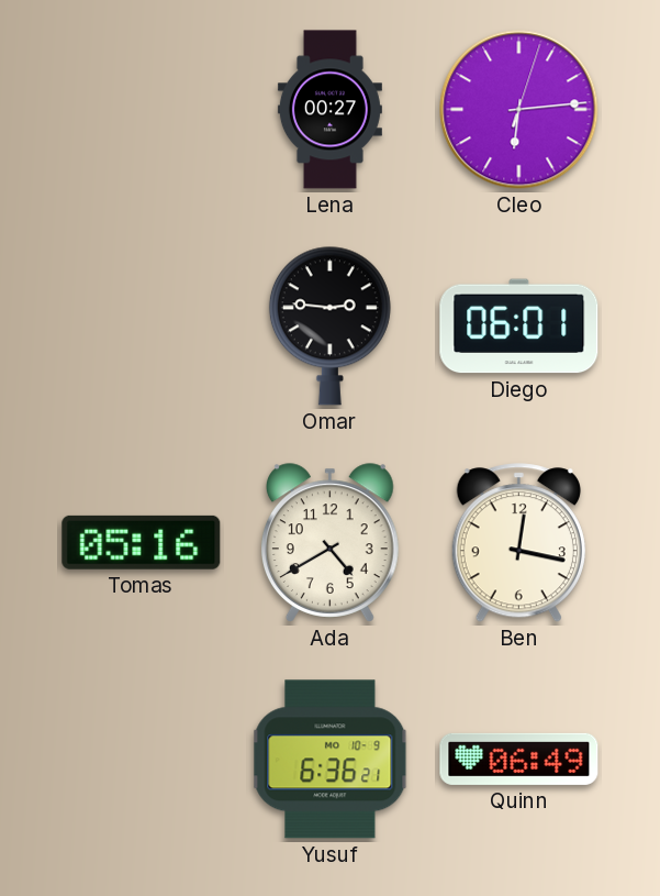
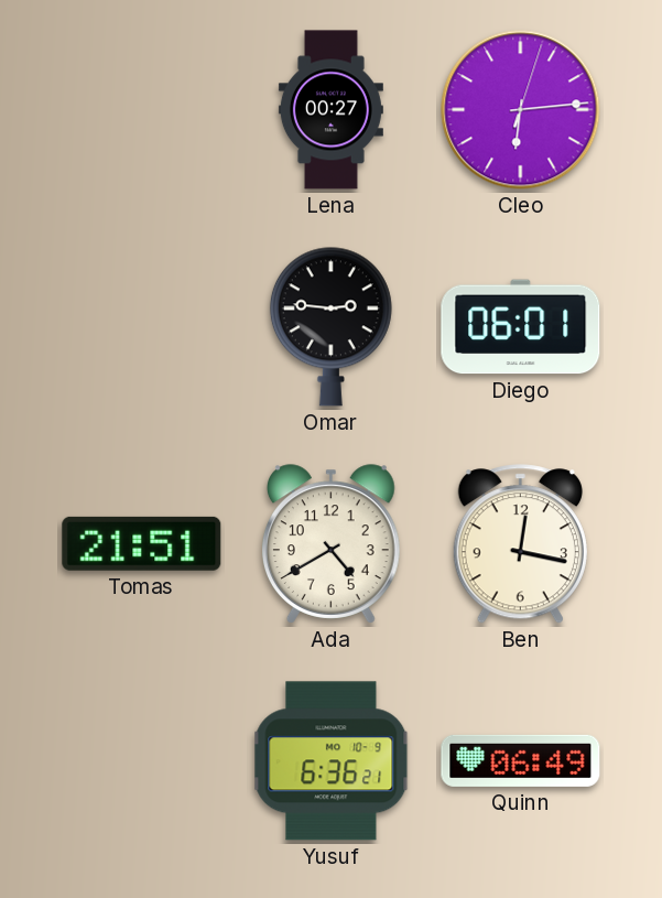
Tomas: 05:16 -> 21:51 (142, 543)
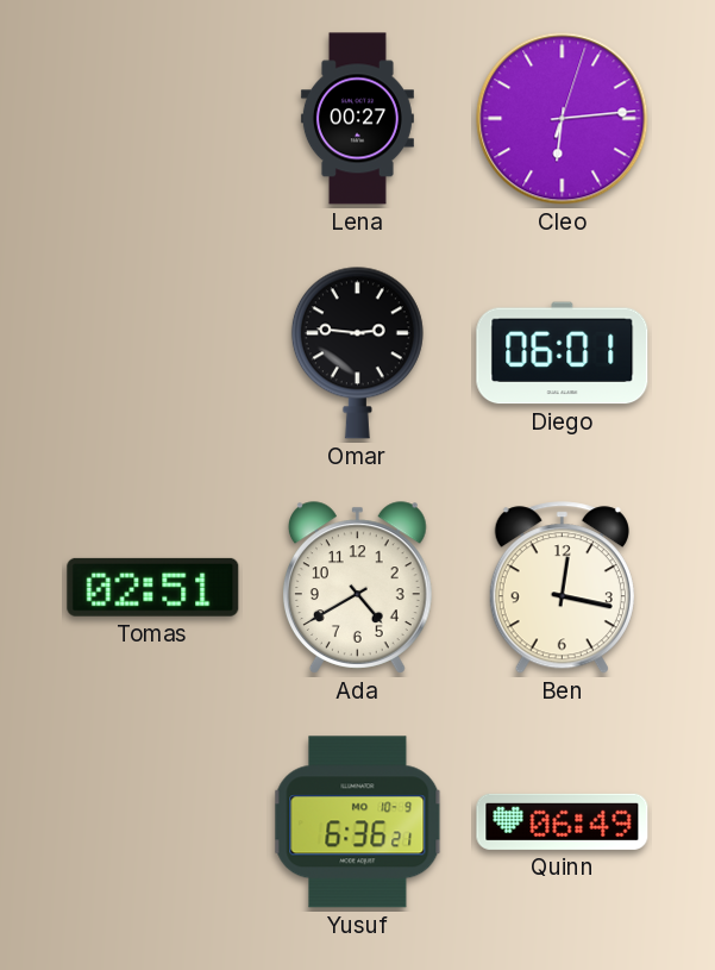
Tomas: 21:51 -> 02:51 (153, 587)
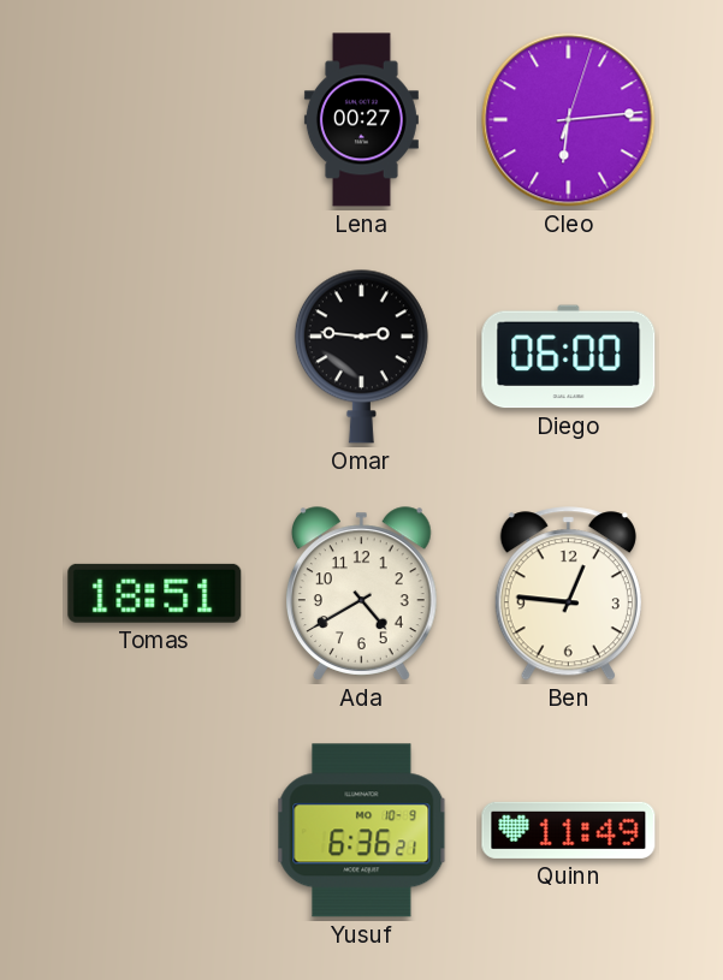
Diego: 06:01 -> 06:00 (569, 357)
Tomas: 02:51 -> 18:51 (155, 593)
Ben: 12:17 -> 12:46 (568, 594)
Quinn: 06:49 -> 11:49 (569, 830)
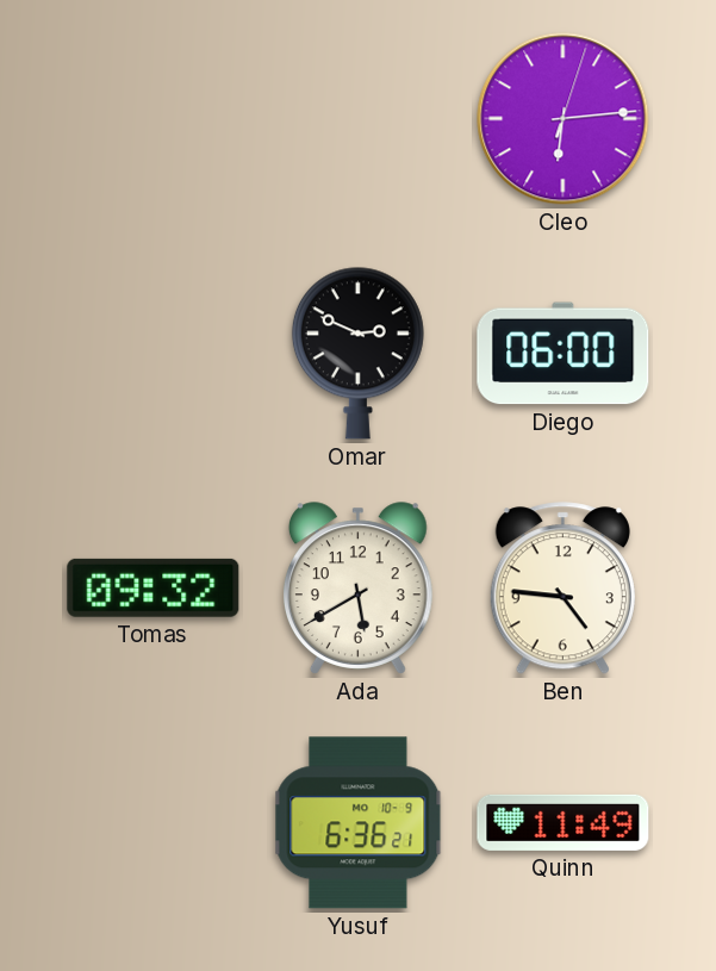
Lena: 00:27 -> none (361, 120)
Omar: 2:46 -> 2:49 (357, 353)
Tomas: 18:51 -> 09:32 (154, 587)
Ada: 4:40 -> 5:40 (357, 589)
Ben: 12:46 -> 4:46 (562, 589)
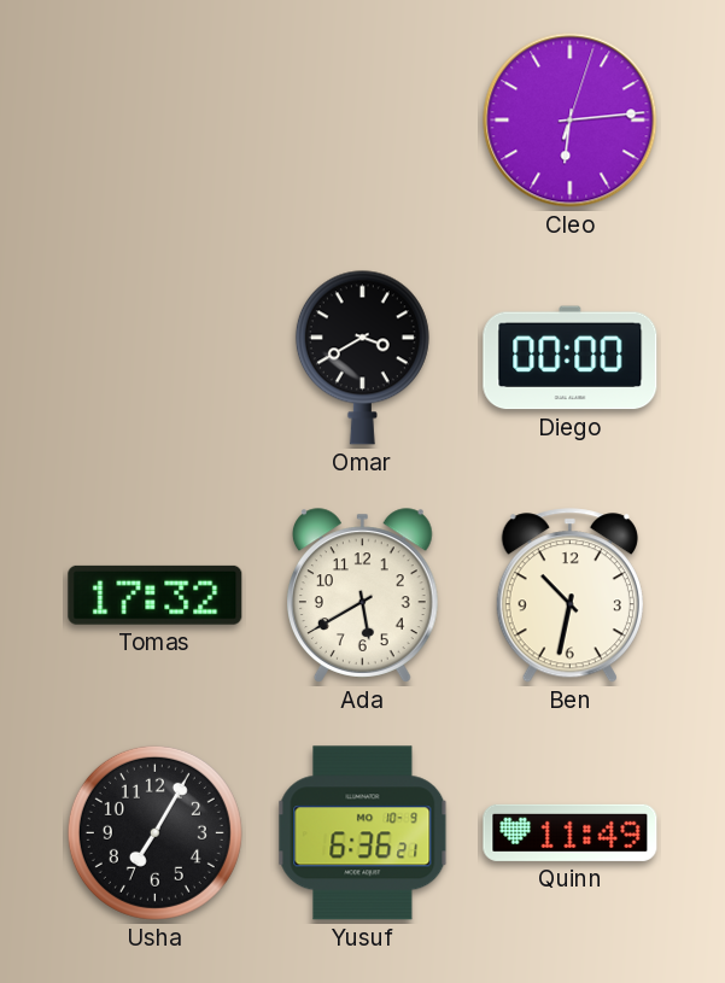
Omar: 2:49 -> 3:40 (362, 357)
Diego: 06:00 -> 00:00 (571, 358)
Tomas: 09:32 -> 17:32 (156, 595)
Ben: 4:46 -> 10:32 (569, 596)
Usha: none -> 7:05 (154, 832)
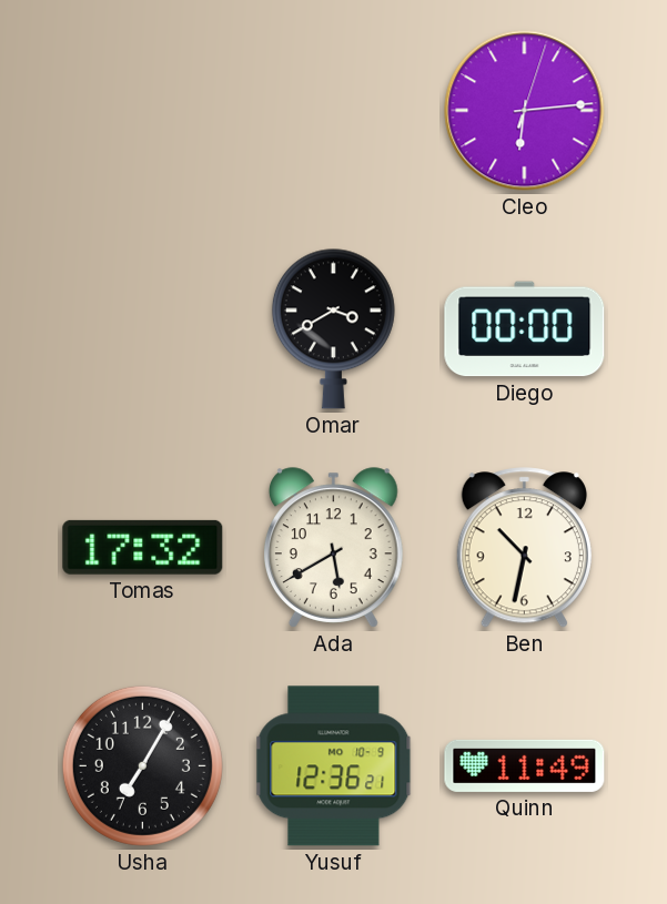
Yusuf: 6:36 -> 12:36 (334, 766)
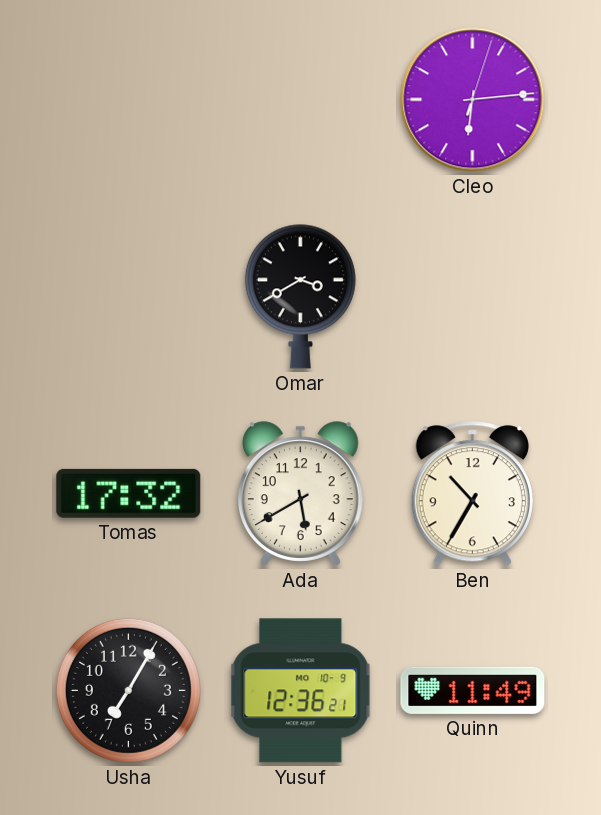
Diego: 00:00 -> none (525, 329)
Ben: 10:32 -> 10:35 (472, 494)
